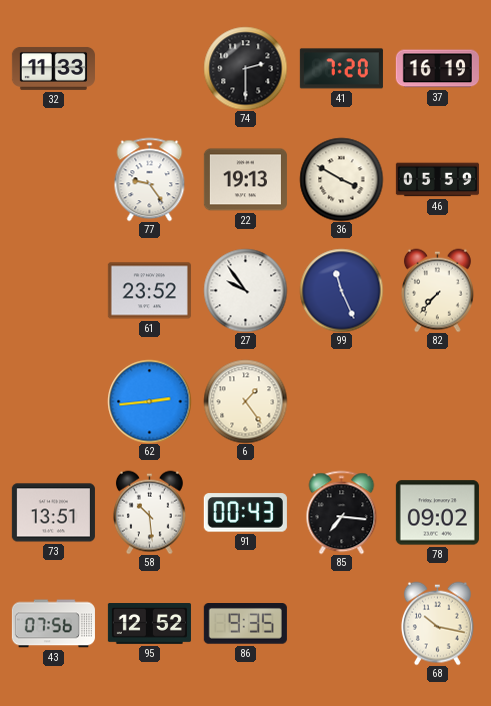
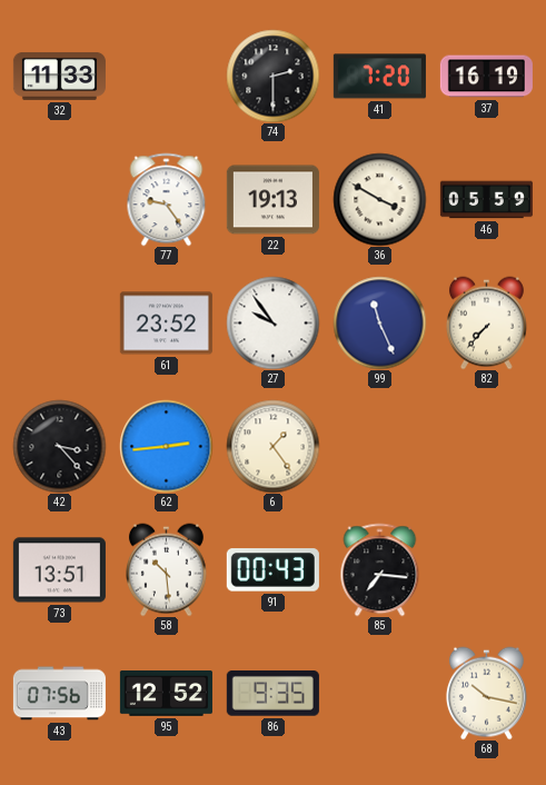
42: none -> 3:23 (59, 446)
78: 09:02 -> none (437, 513)
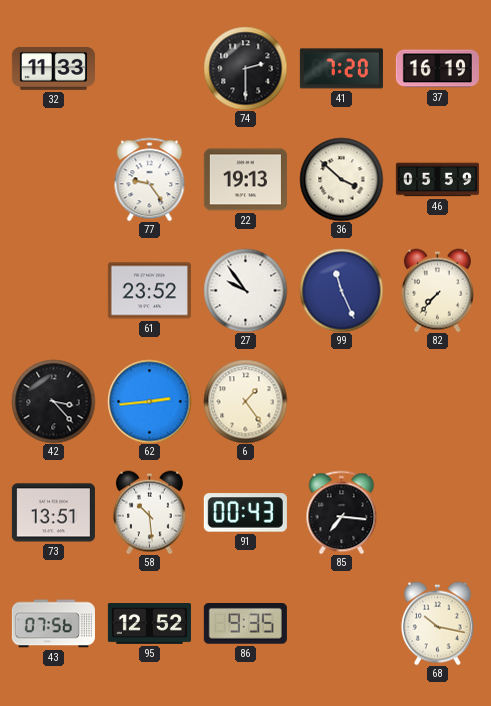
36: 3:50 -> 3:52 (341, 179)
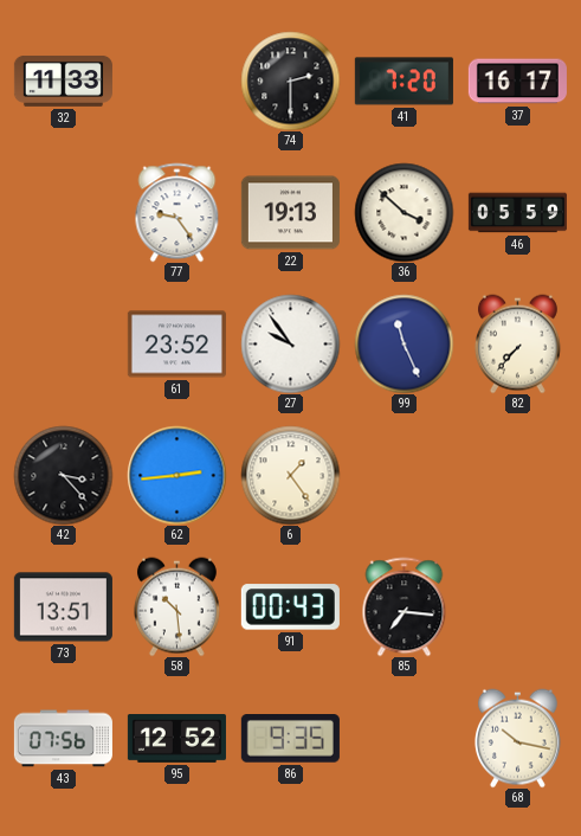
37: 16:19 -> 16:17 (517, 82)
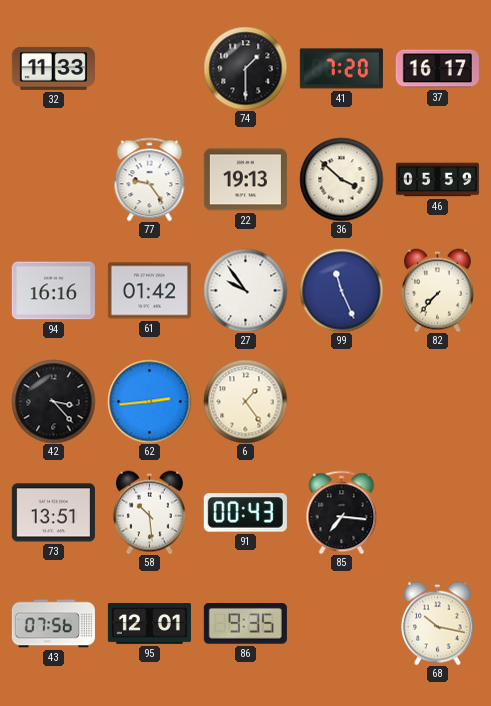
74: 2:30 -> 1:30 (245, 68)
94: none -> 16:16 (53, 291)
61: 23:52 -> 01:42 (149, 291)
95: 12:52 -> 12:01 (149, 624)
